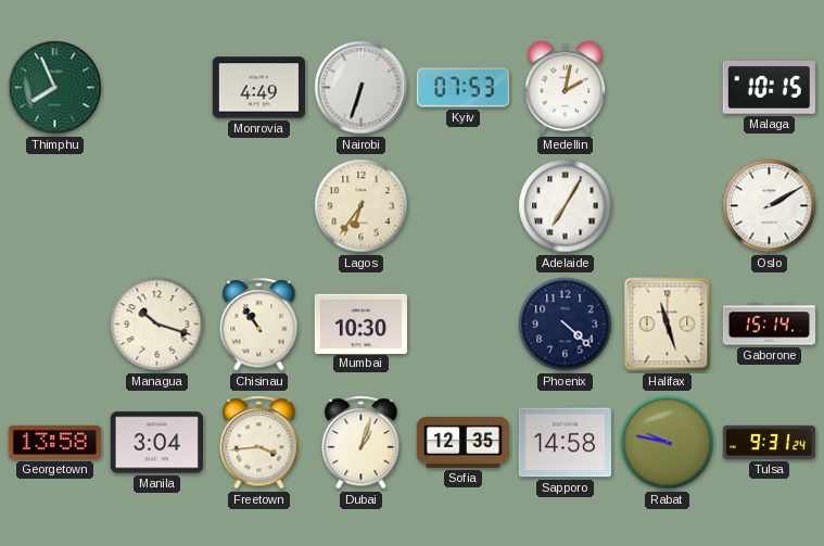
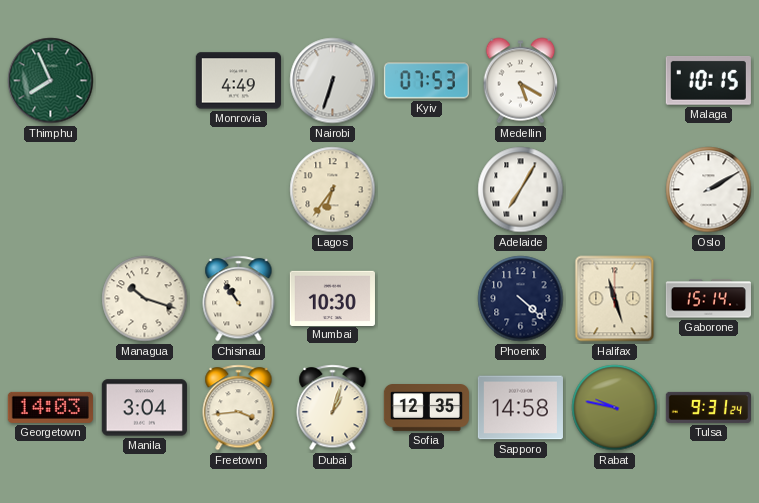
Medellin: 2:02 -> 5:20 (521, 81)
Georgetown: 13:58 -> 14:03 (50, 407)
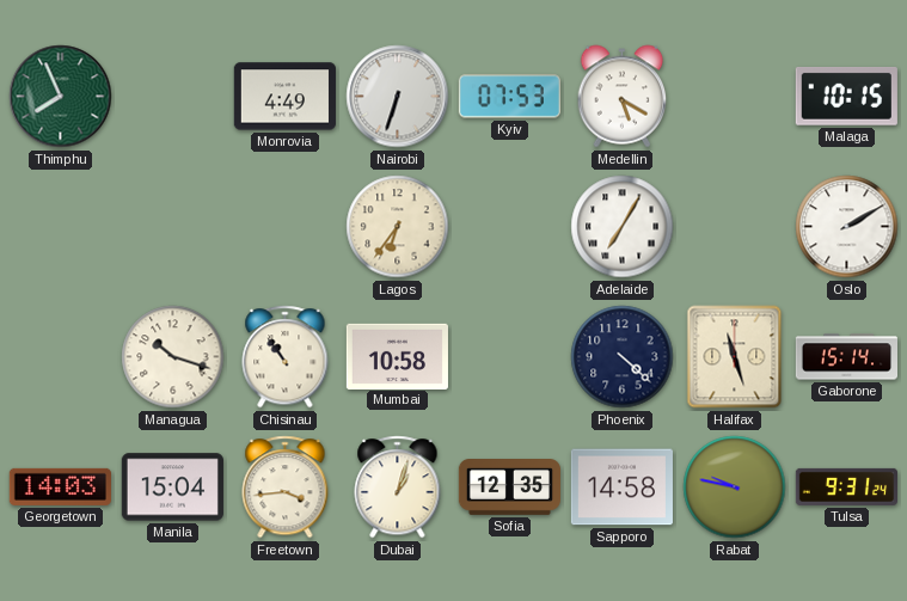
Mumbai: 10:30 -> 10:58 (397, 356)
Manila: 3:04 -> 15:04 (172, 487)
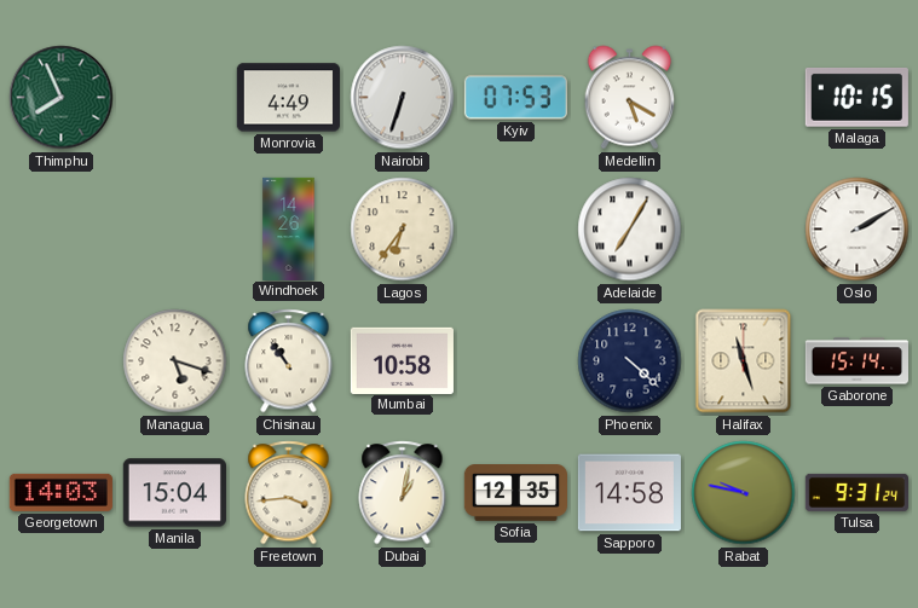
Windhoek: none -> 14:26 (289, 228)
Managua: 10:18 -> 5:18 (175, 361)
Dubai: 1:03 -> 1:02 (403, 493)
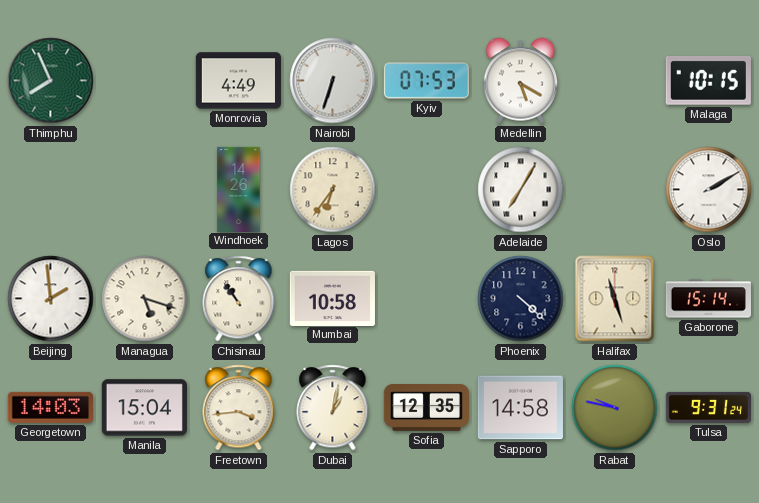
Beijing: none -> 1:59 (51, 299)
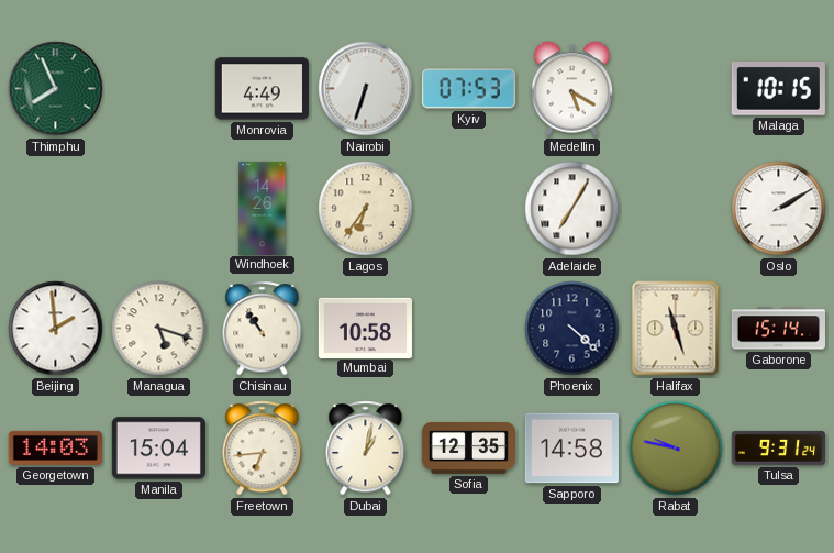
Freetown: 3:44 -> 6:44 (263, 449)
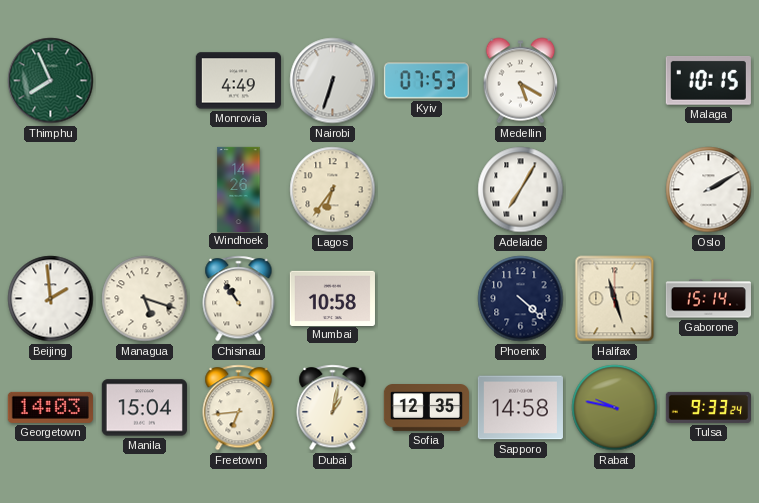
Tulsa: 9:31 -> 9:33 (708, 407)
